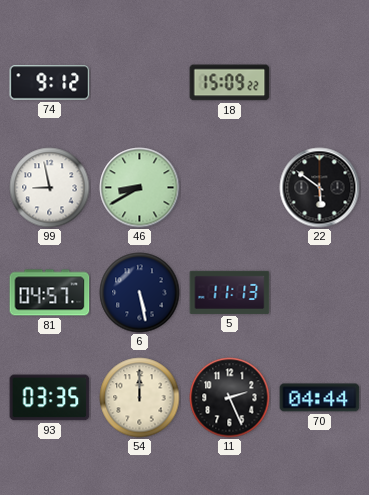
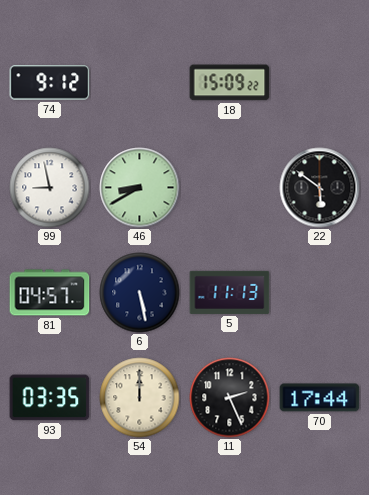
70: 04:44 -> 17:44 (320, 398)
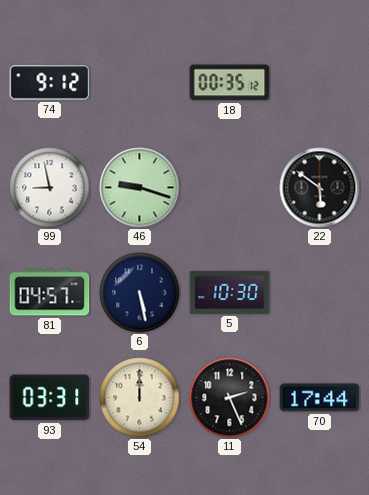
18: 15:09 -> 00:35 (230, 83)
46: 8:40 -> 9:18 (140, 188)
5: 11:13 -> 10:30 (230, 292)
93: 03:35 -> 03:31 (50, 398)
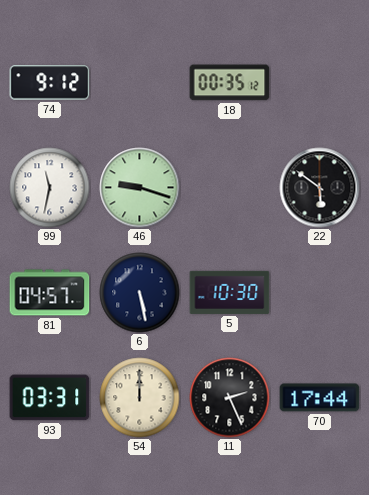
99: 8:58 -> 11:32 (50, 188)
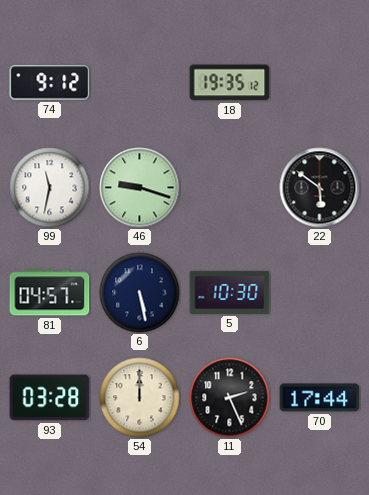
18: 00:35 -> 19:35 (230, 83)
93: 03:31 -> 03:28 (50, 398)
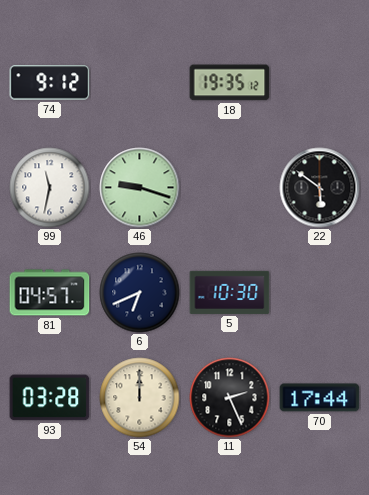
6: 5:28 -> 6:41 (140, 293)
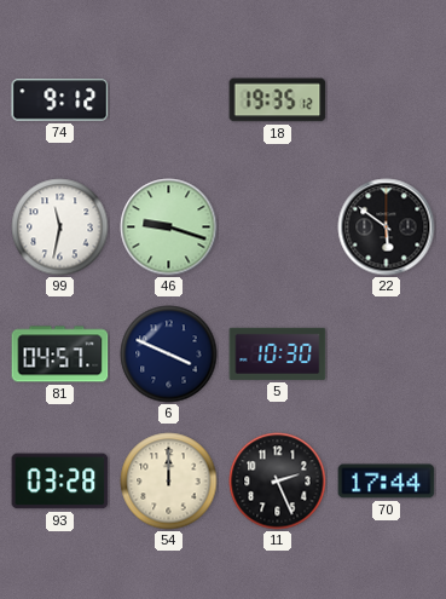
6: 6:41 -> 3:49 (169, 355)
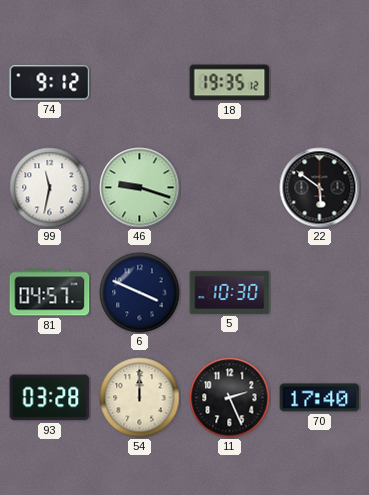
70: 17:44 -> 17:40 (320, 398)
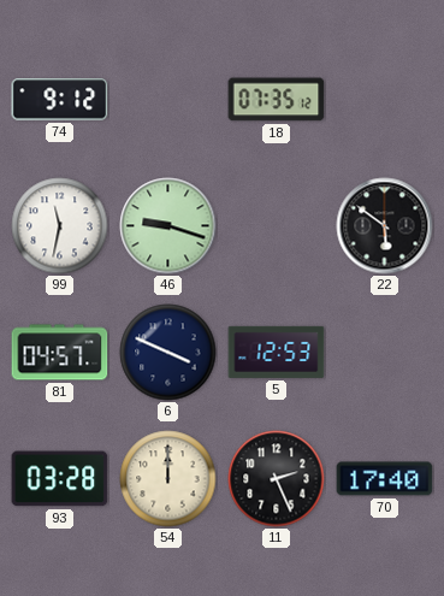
18: 19:35 -> 07:35 (277, 100)
5: 10:30 -> 12:53 (277, 352)
